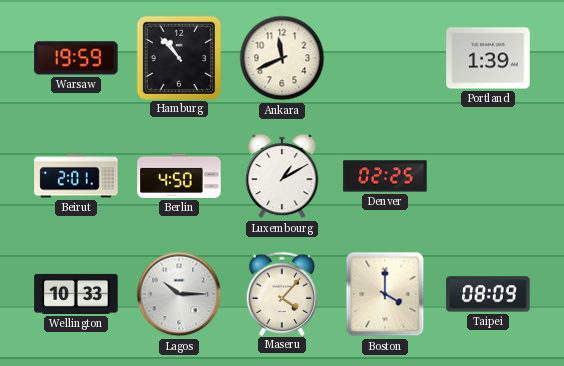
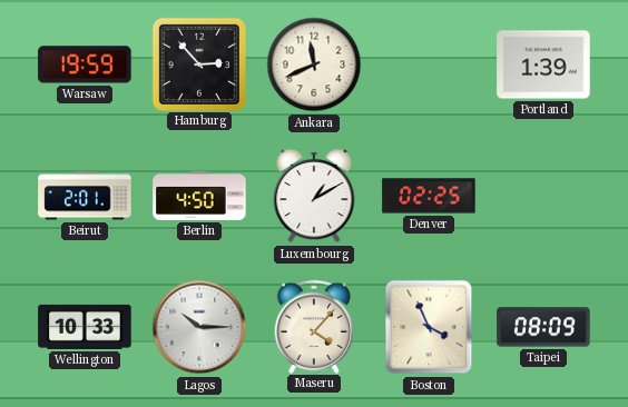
Hamburg: 10:53 -> 2:53 (198, 63)
Boston: 4:00 -> 3:56 (429, 327)
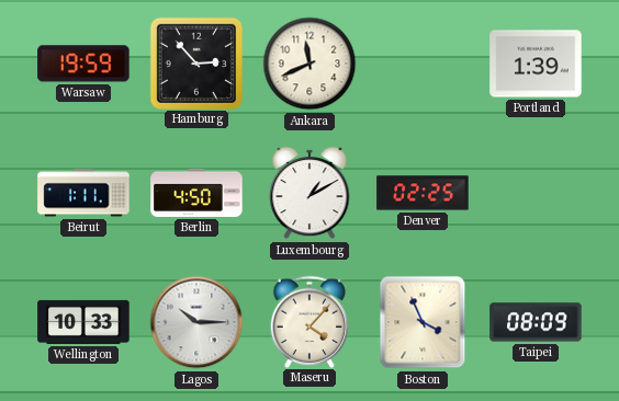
Beirut: 2:01 -> 1:11 (83, 193)
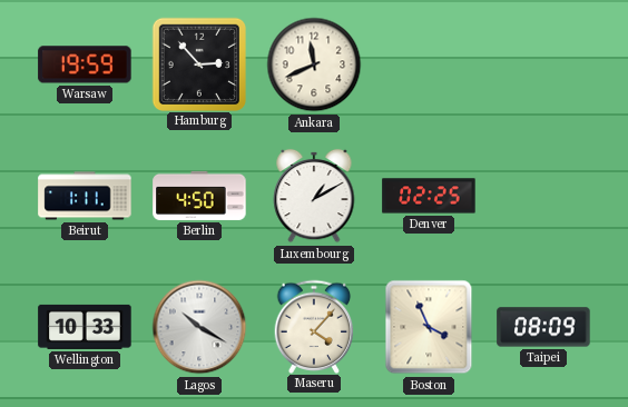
Portland: 1:39 -> none (536, 64)
Lagos: 10:15 -> 10:20 (199, 327)
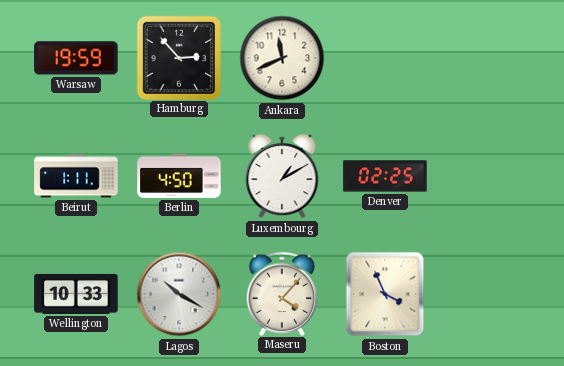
Taipei: 08:09 -> none (543, 327)
